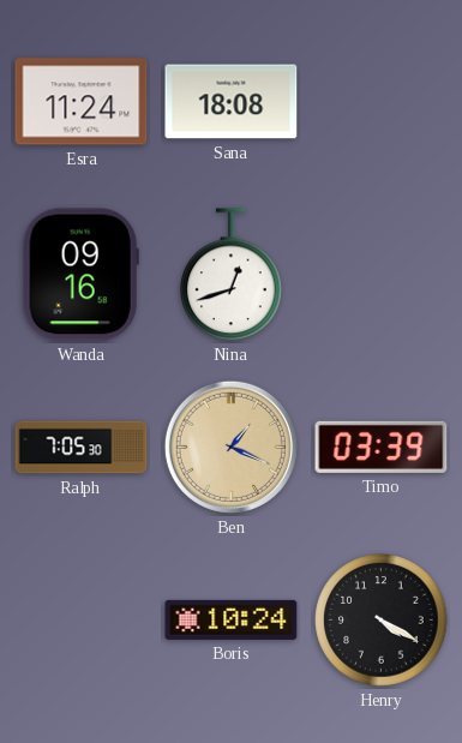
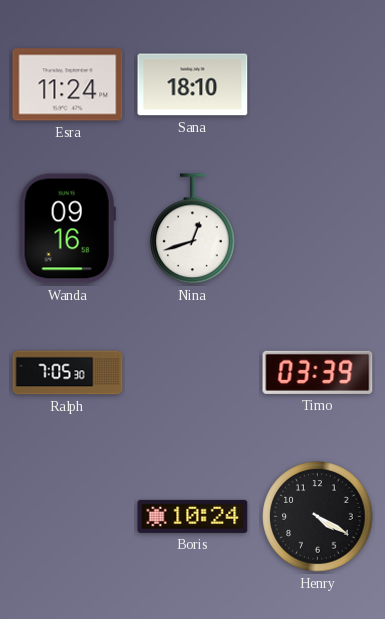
Sana: 18:08 -> 18:10 (193, 85)
Ben: 1:19 -> none (230, 447)
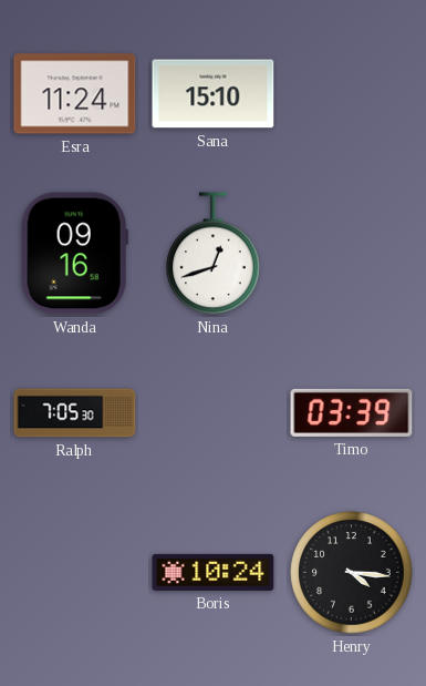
Sana: 18:10 -> 15:10 (214, 94)
Henry: 4:20 -> 4:16 (352, 573)
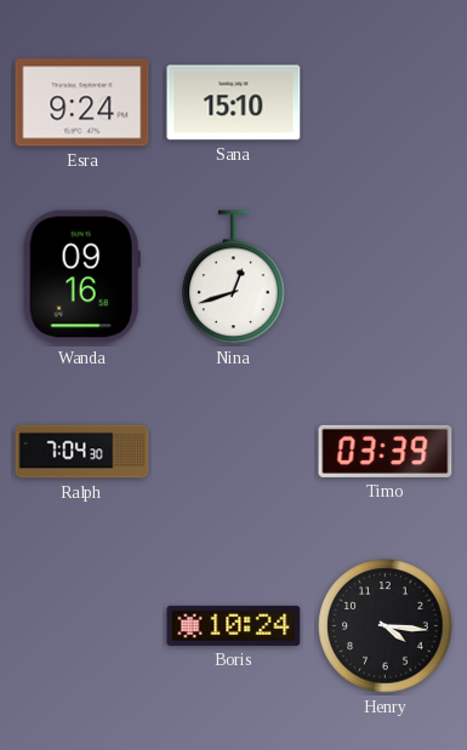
Esra: 11:24 -> 9:24 (82, 103)
Ralph: 7:05 -> 7:04 (82, 452)
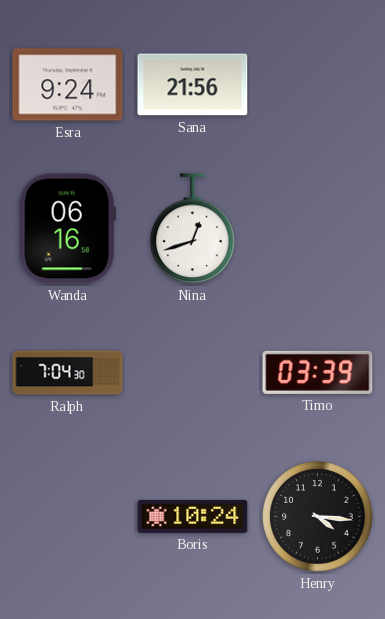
Sana: 15:10 -> 21:56 (193, 85)
Wanda: 09:16 -> 06:16 (67, 229)
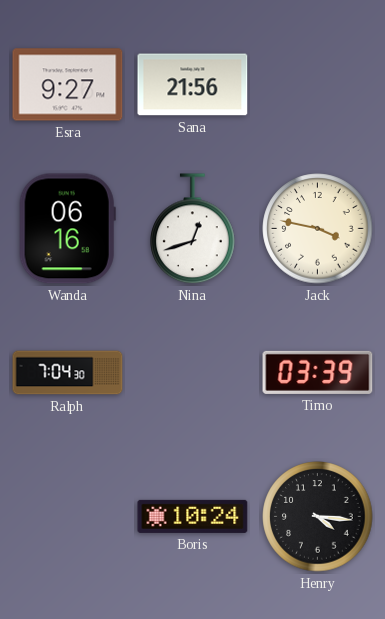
Esra: 9:24 -> 9:27 (68, 85)
Jack: none -> 3:47 (318, 229)
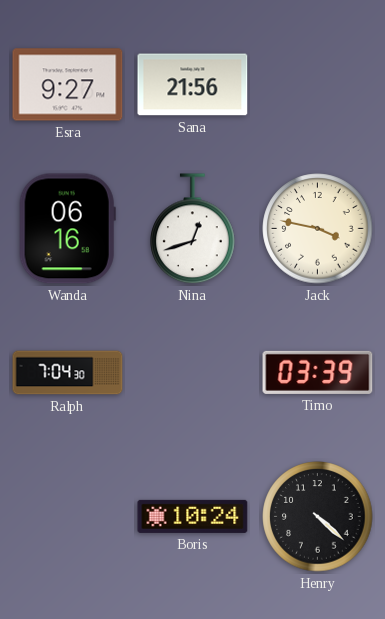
Henry: 4:16 -> 4:22 (318, 517)
